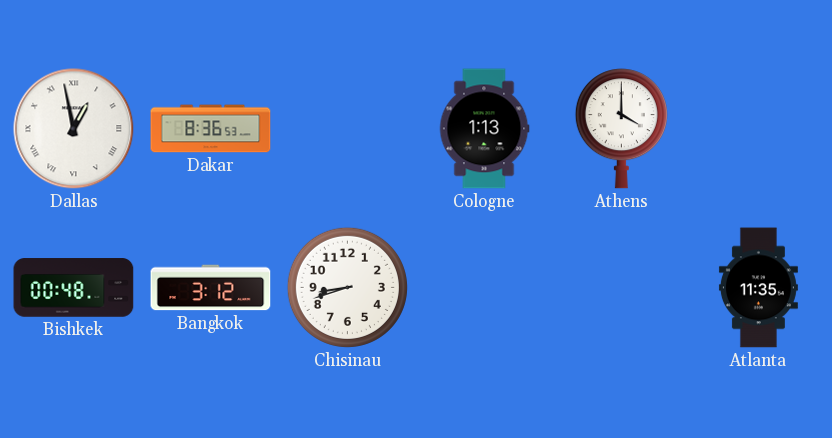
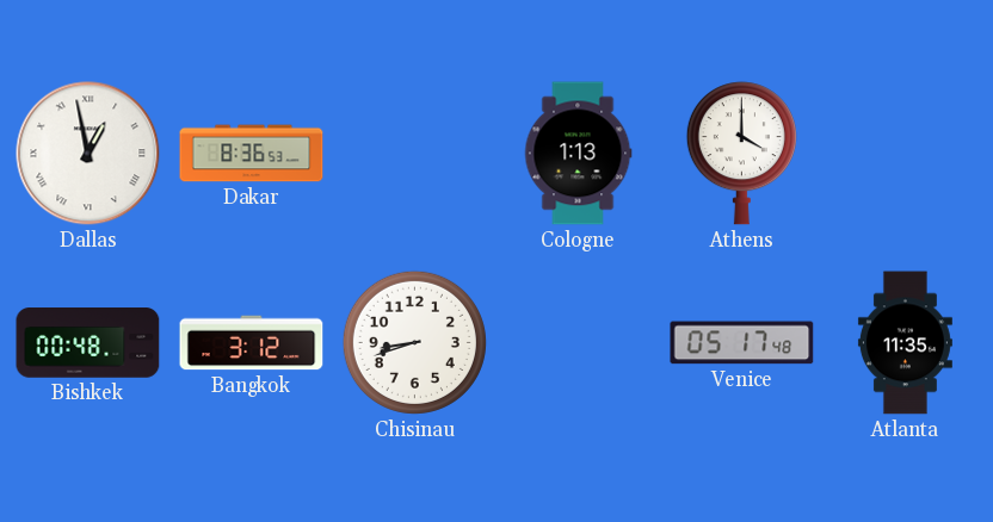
Venice: none -> 05:17 (742, 343)
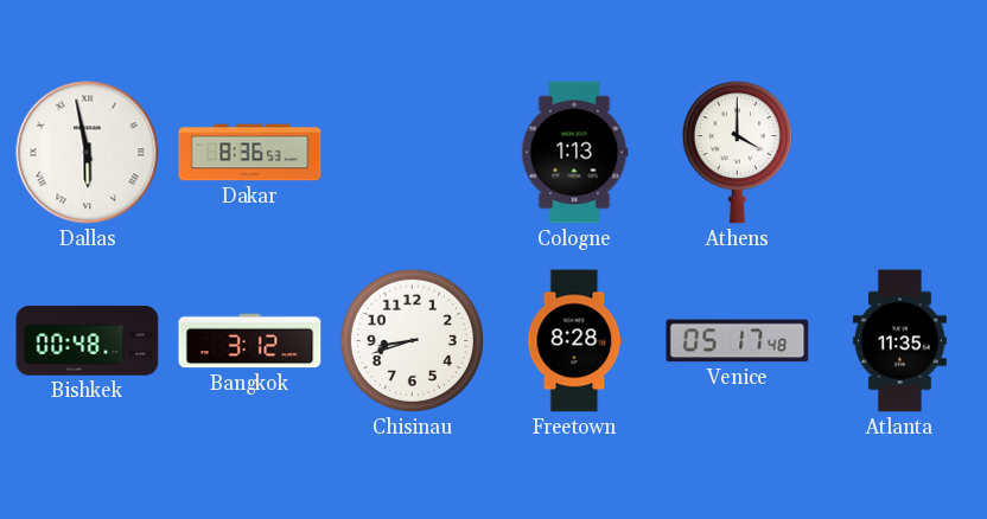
Dallas: 12:58 -> 5:58 (88, 153)
Freetown: none -> 8:28 (575, 341)
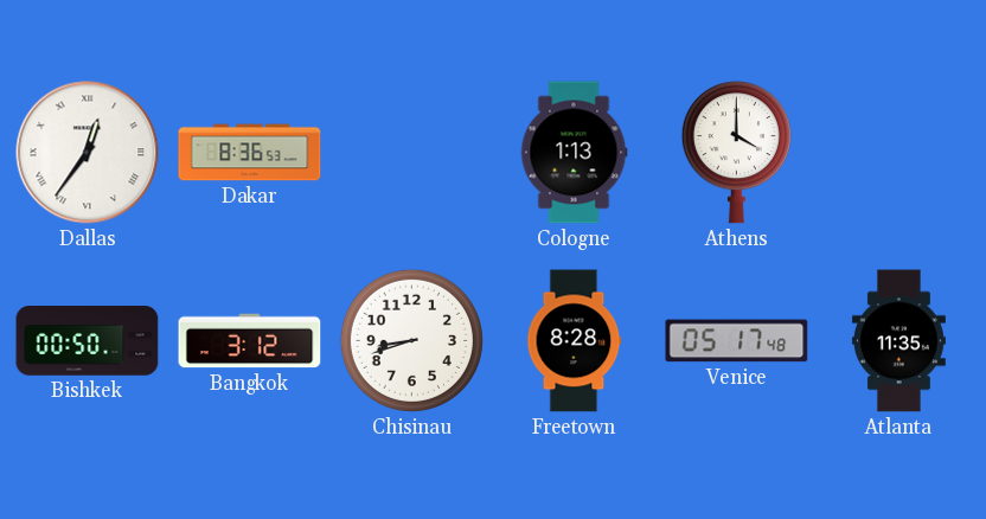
Dallas: 5:58 -> 12:36 (88, 153)
Bishkek: 00:48 -> 00:50 (88, 341)
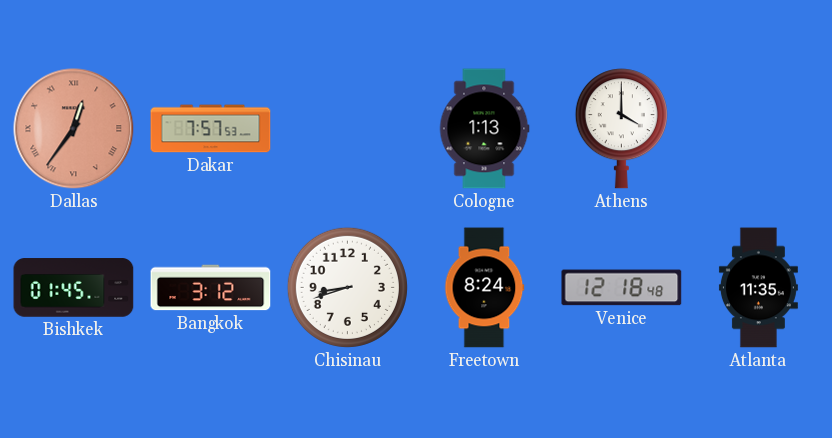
Dallas dial: white -> salmon (74, 129)
Dakar: 8:36 -> 7:57 (211, 129)
Bishkek: 00:50 -> 01:45 (74, 288)
Freetown: 8:28 -> 8:24 (485, 288)
Venice: 05:17 -> 12:18 (622, 288)
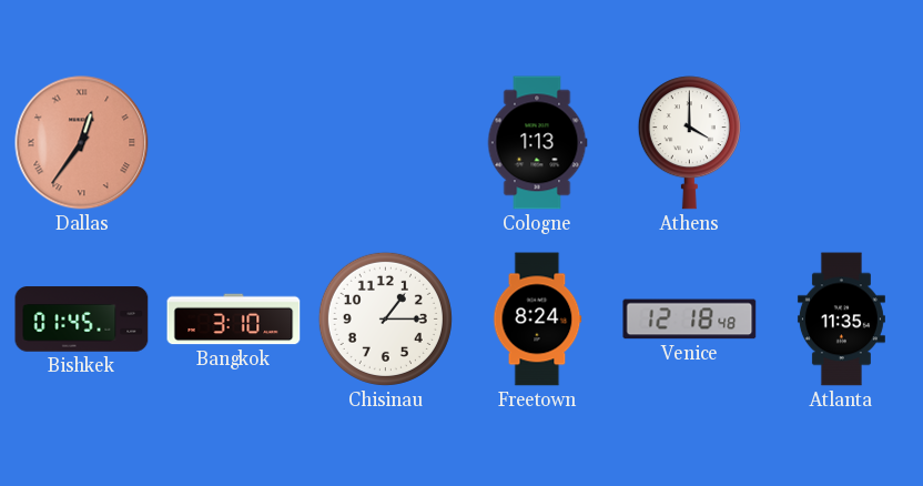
Dakar: 7:57 -> none (211, 129)
Bangkok: 3:12 -> 3:10 (234, 320)
Chisinau: 8:42 -> 1:15 (385, 318)
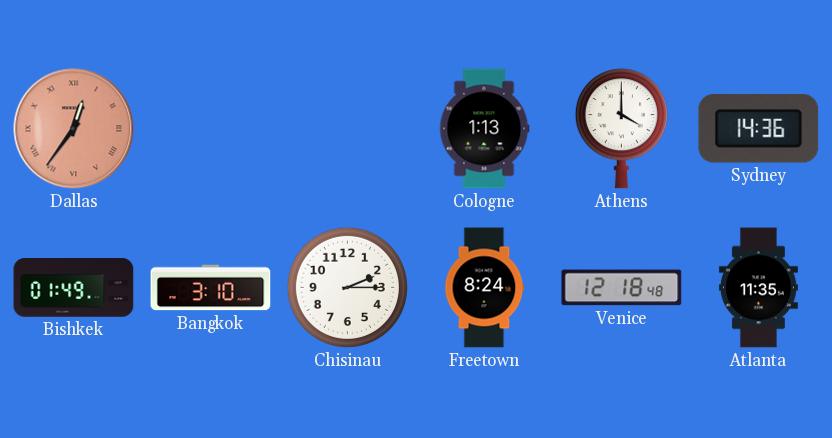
Sydney: none -> 14:36 (759, 129)
Bishkek: 01:45 -> 01:49 (74, 288)
Chisinau: 1:15 -> 2:15 (347, 287)
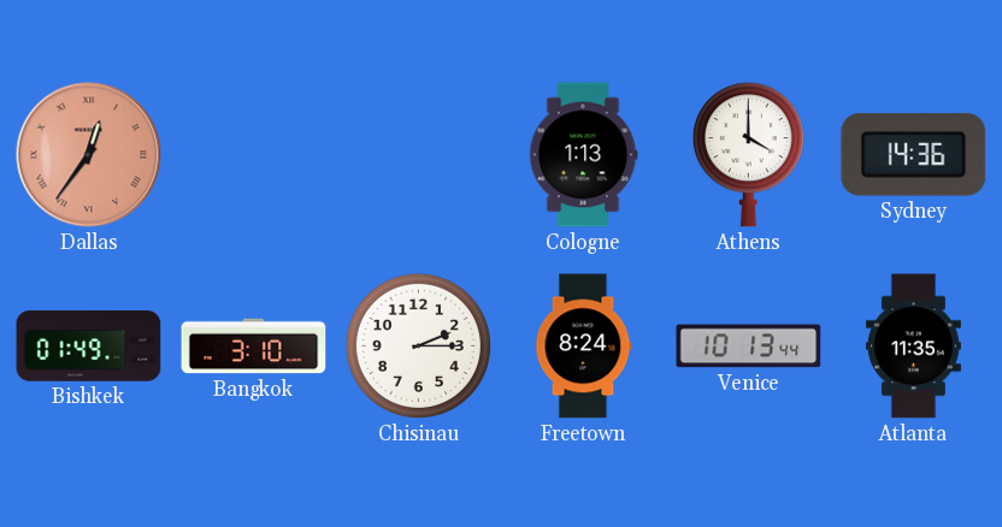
Venice: 12:18 -> 10:13 (749, 347)
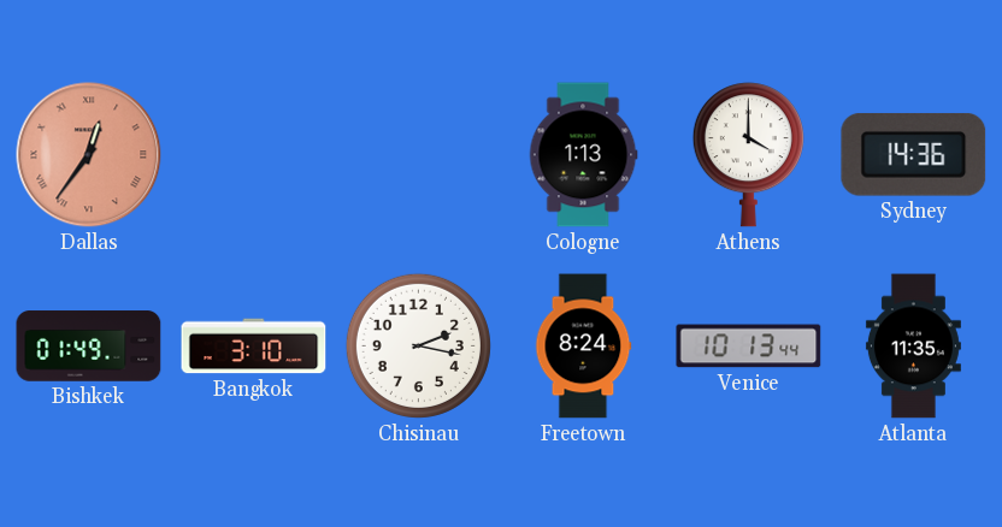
Chisinau: 2:15 -> 2:17 (418, 345)
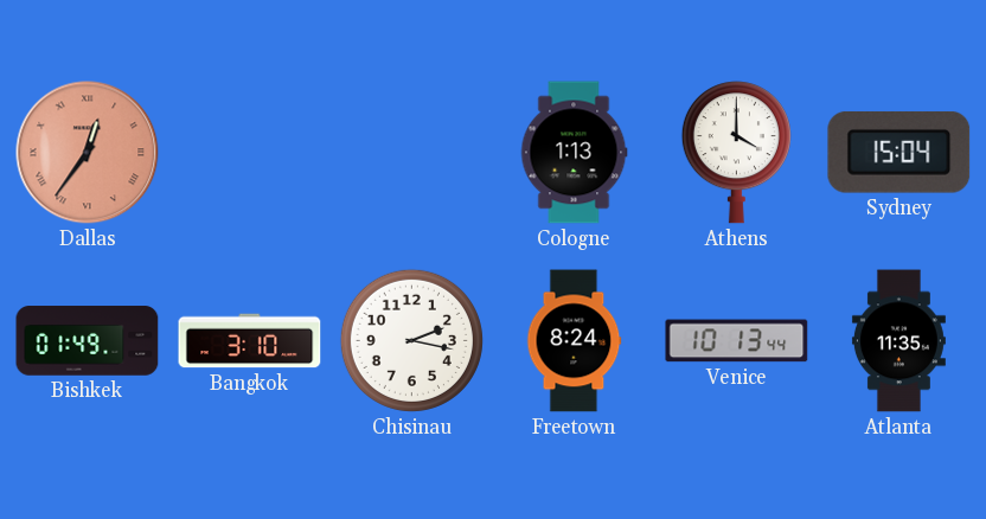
Sydney: 14:36 -> 15:04 (899, 153)
